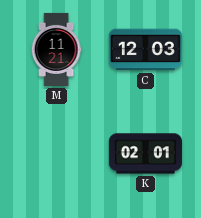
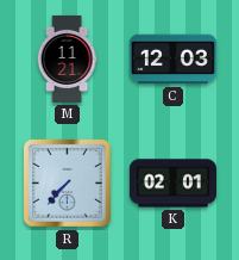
R: none -> 7:37 (67, 182)
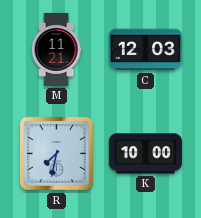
R: 7:37 -> 7:32 (56, 153)
K: 02:01 -> 10:00 (145, 154)
